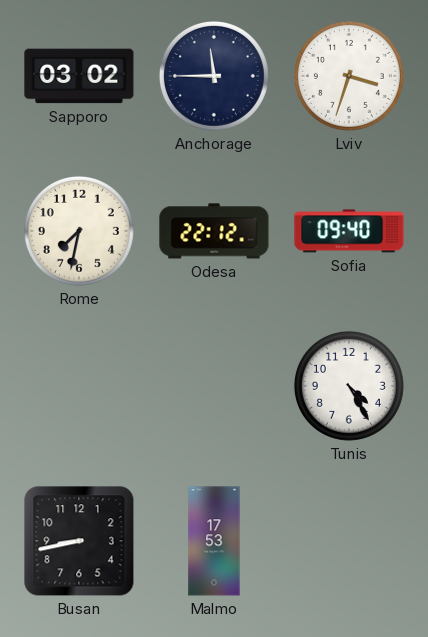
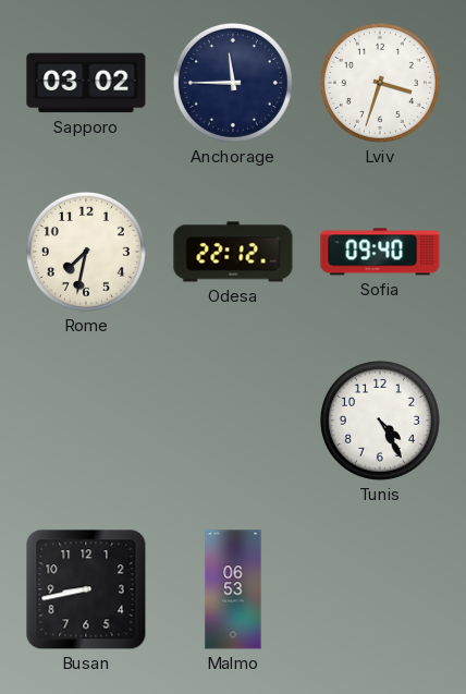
Malmo: 17:53 -> 06:53 (233, 589)
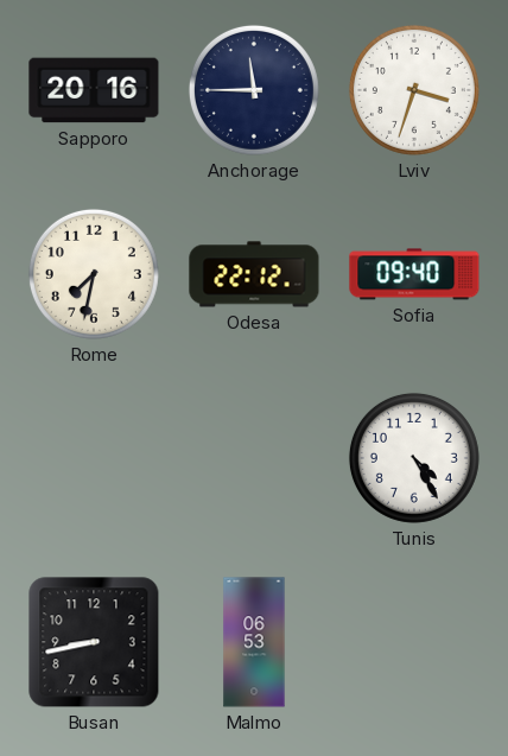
Sapporo: 03:02 -> 20:16 (94, 90)
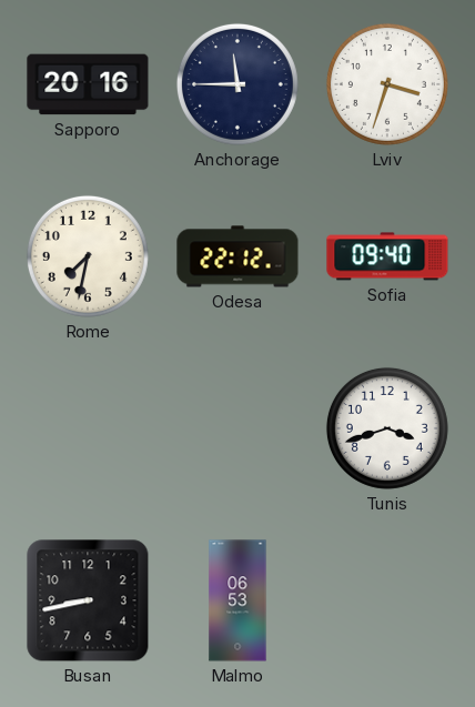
Tunis: 4:25 -> 3:42 (387, 428)
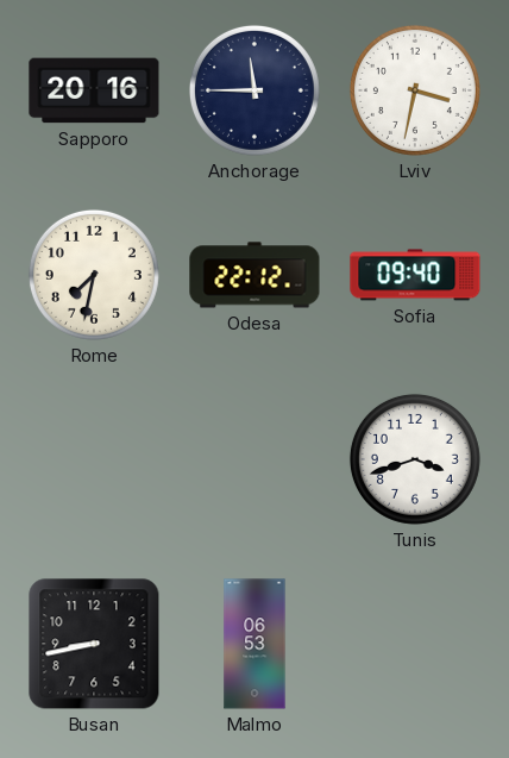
Lviv: 3:33 -> 3:32 (415, 90)
